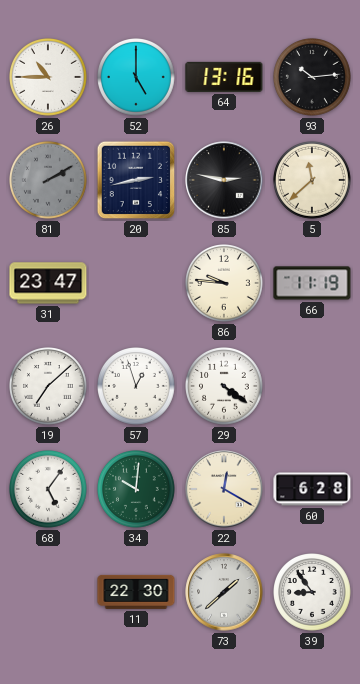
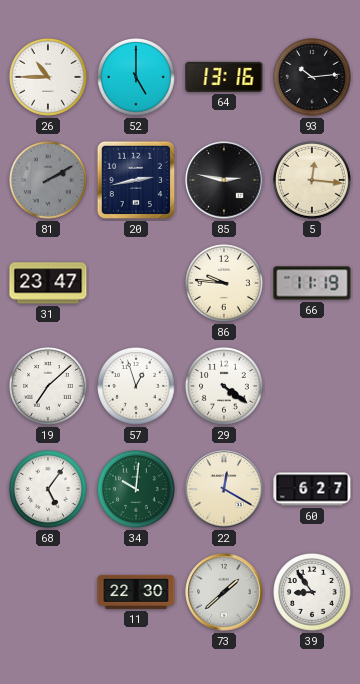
5: 11:38 -> 12:16 (313, 181)
60: 6:28 -> 6:27 (312, 489)
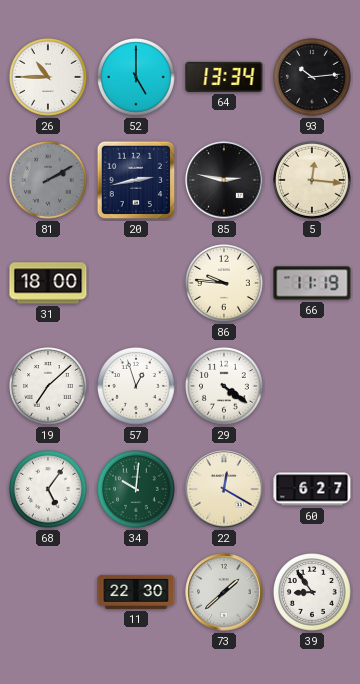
64: 13:16 -> 13:34 (224, 77)
31: 23:47 -> 18:00 (48, 283)
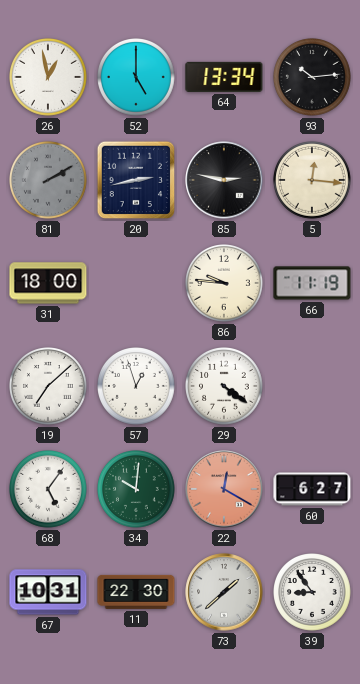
26: 10:45 -> 12:58 (49, 78)
22 dial: cream -> salmon (224, 489)
67: none -> 10:31 (48, 592)
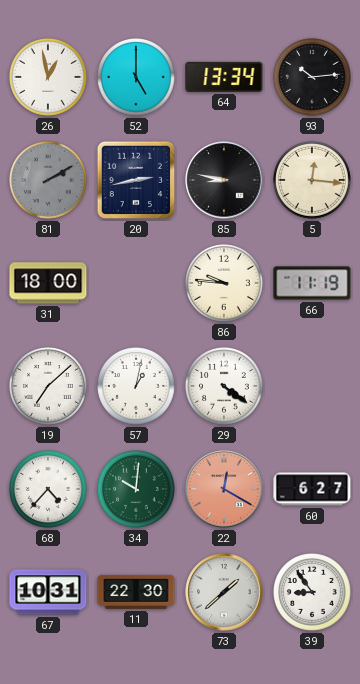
85: 2:47 -> 8:47 (224, 180)
57: 12:57 -> 1:02 (137, 387)
68: 5:06 -> 4:37 (49, 490)
